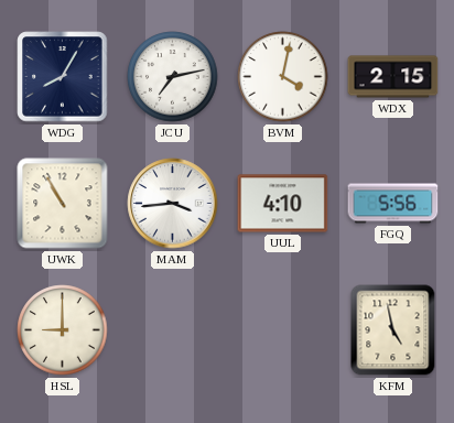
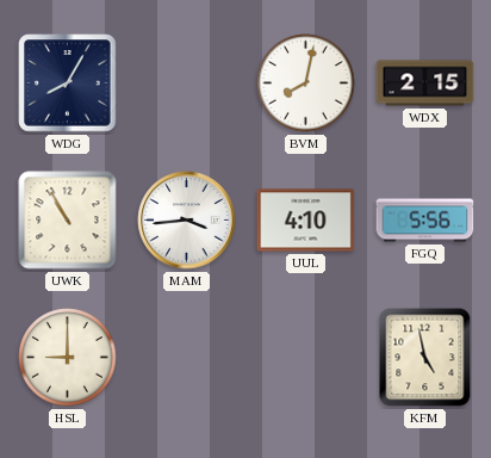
JCU: 7:13 -> none (173, 77)
BVM: 4:02 -> 8:02 (306, 83)
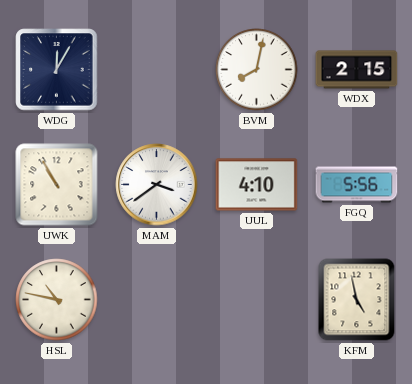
WDG: 8:05 -> 12:05 (57, 70)
MAM: 3:44 -> 3:39 (157, 185)
HSL: 9:00 -> 10:47 (57, 300)
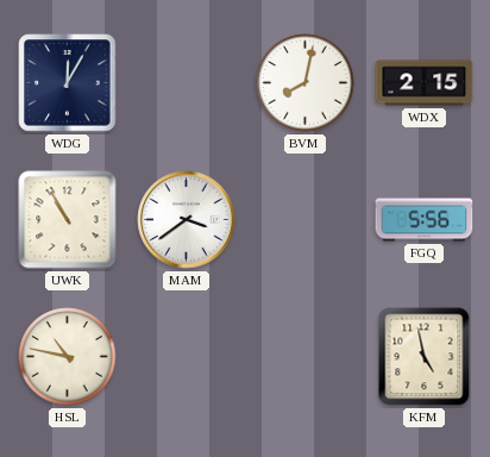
UUL: 4:10 -> none (257, 185)
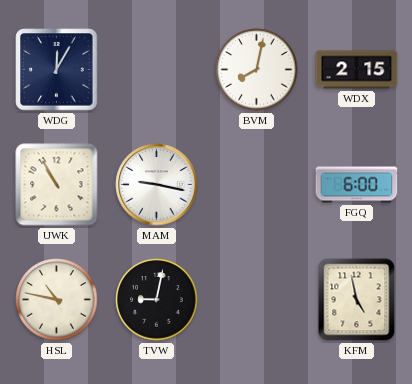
MAM: 3:39 -> 9:17 (157, 185)
FGQ: 5:56 -> 6:00 (357, 185)
TVW: none -> 9:02 (157, 300)
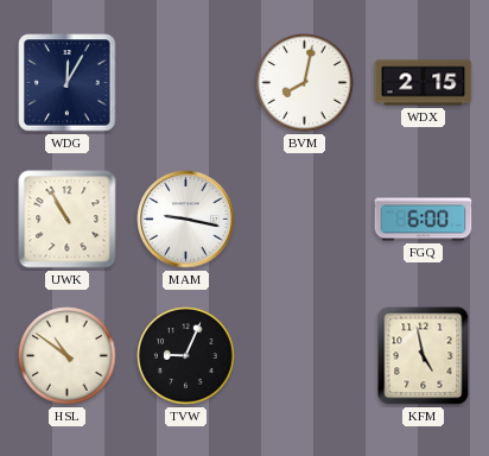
HSL: 10:47 -> 10:51 (68, 356)
TVW: 9:02 -> 9:04 (186, 356)
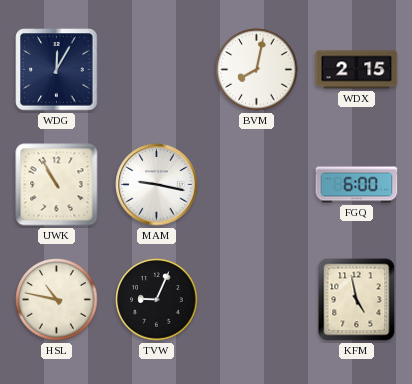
HSL: 10:51 -> 10:47 (57, 300)
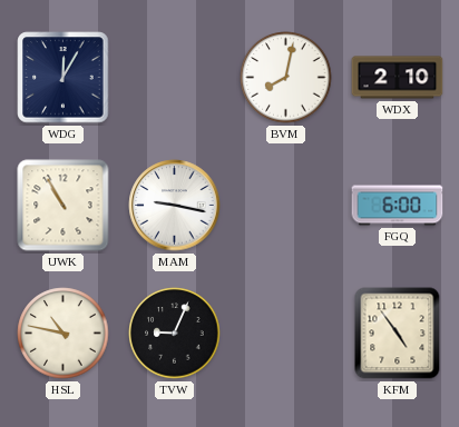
WDX: 2:15 -> 2:10 (398, 78)
KFM: 4:58 -> 4:54 (398, 334)
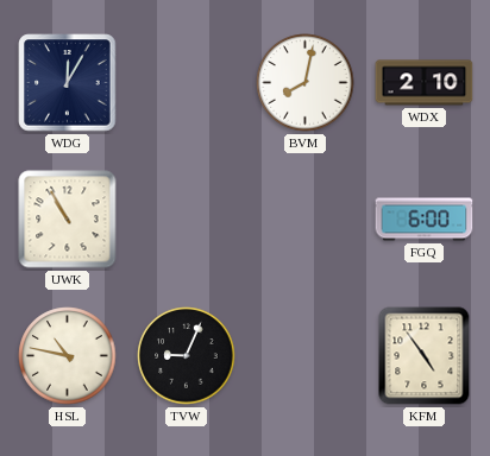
MAM: 9:17 -> none (175, 206)
